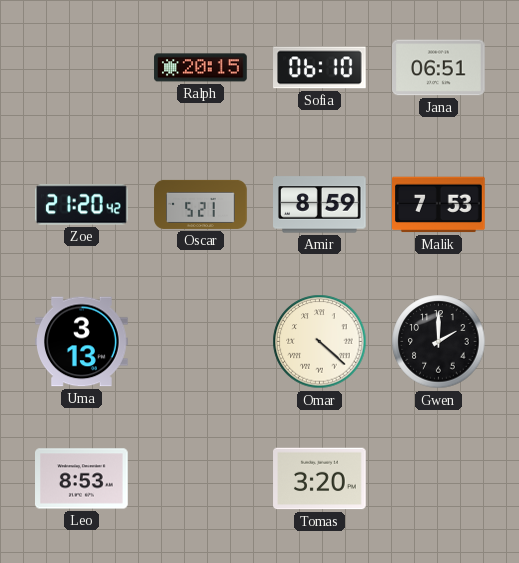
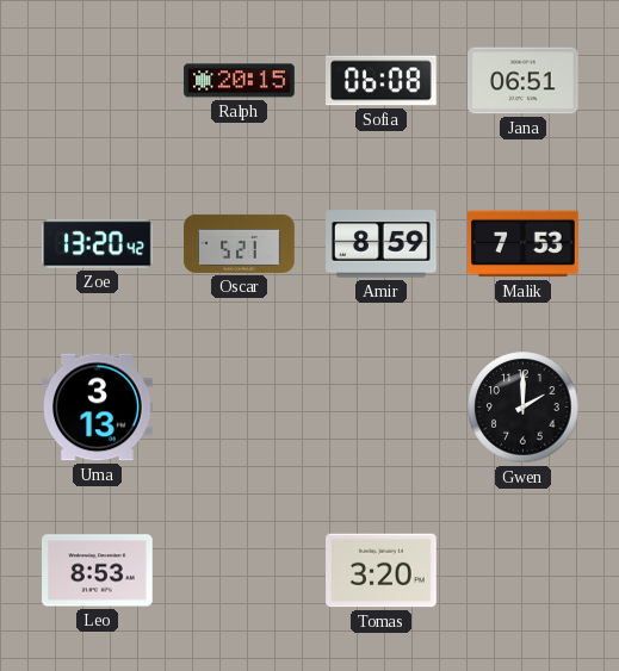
Sofia: 06:10 -> 06:08 (382, 81)
Zoe: 21:20 -> 13:20 (98, 244)
Omar: 4:22 -> none (320, 342)
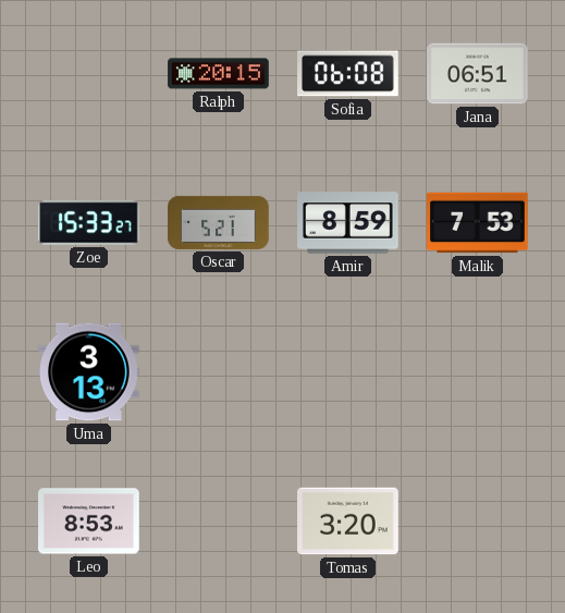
Zoe: 13:20 -> 15:33 (89, 223)
Gwen: 2:00 -> none (524, 408)
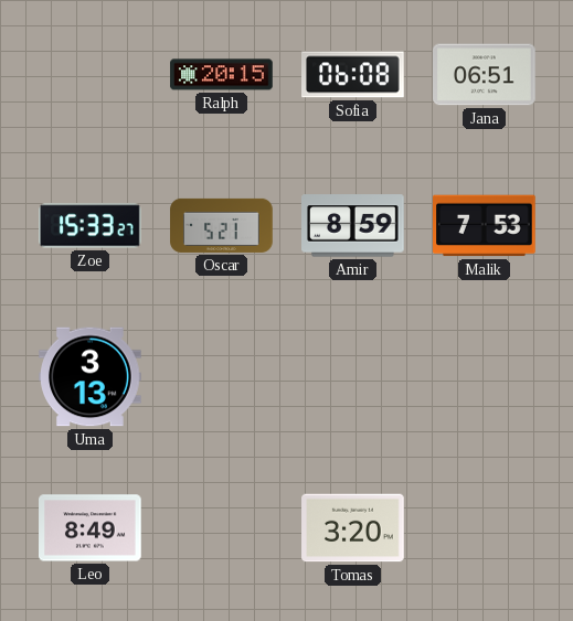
Leo: 8:53 -> 8:49 (91, 528)
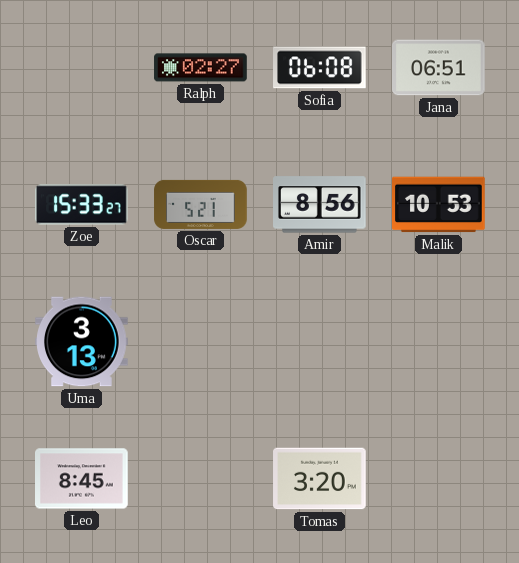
Ralph: 20:15 -> 02:27 (201, 68)
Amir: 8:59 -> 8:56 (320, 205)
Malik: 7:53 -> 10:53 (439, 205)
Leo: 8:49 -> 8:45 (82, 479)
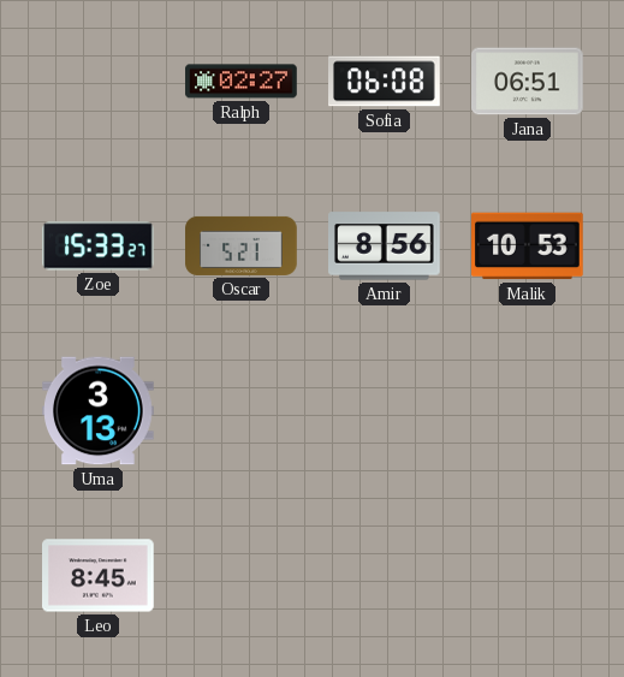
Tomas: 3:20 -> none (320, 479)
